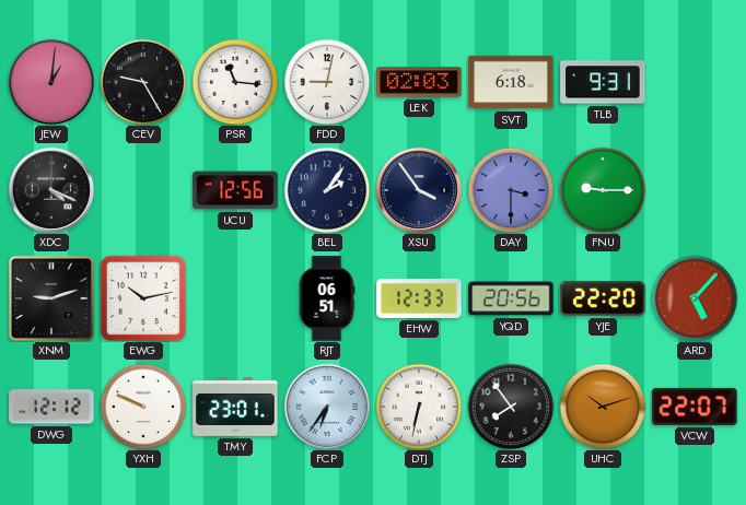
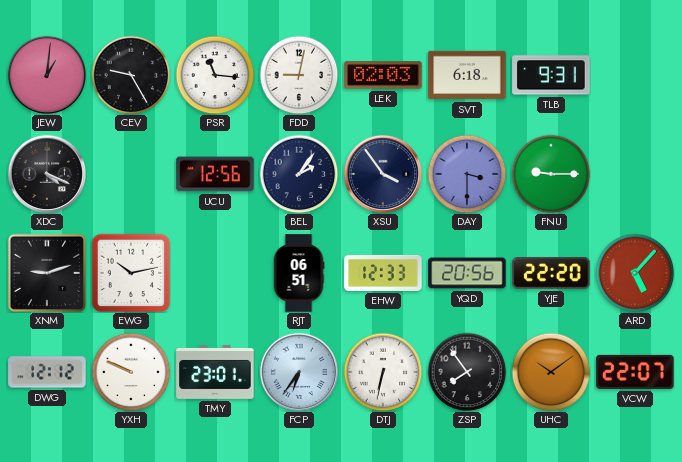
UHC: 10:12 -> 10:09 (551, 372)
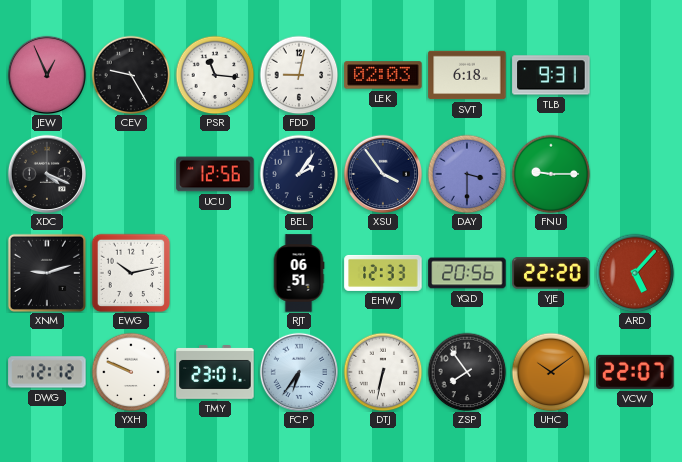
JEW: 1:01 -> 12:56 (46, 74)
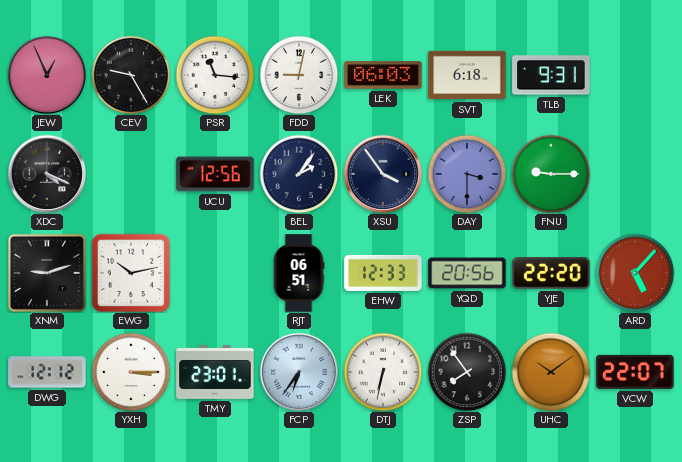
LEK: 02:03 -> 06:03 (383, 75)
YXH: 9:49 -> 3:15 (131, 372)
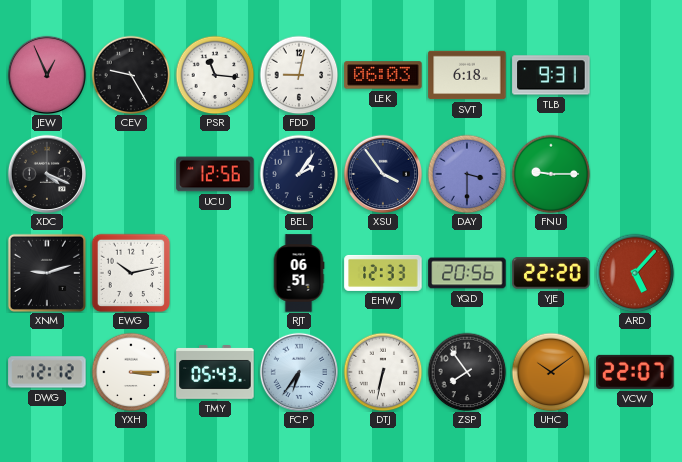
TMY: 23:01 -> 05:43 (215, 373)
